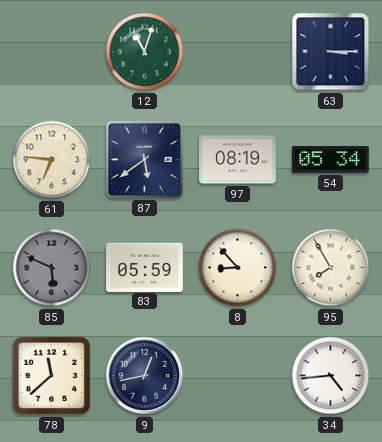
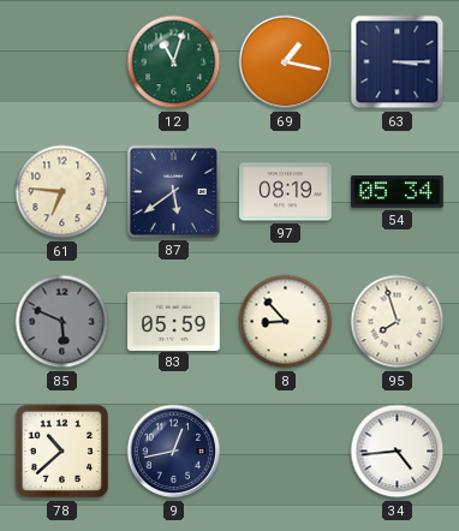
69: none -> 1:17 (286, 62)
95: 7:55 -> 7:57 (398, 322)
78: 11:38 -> 10:38 (62, 452)
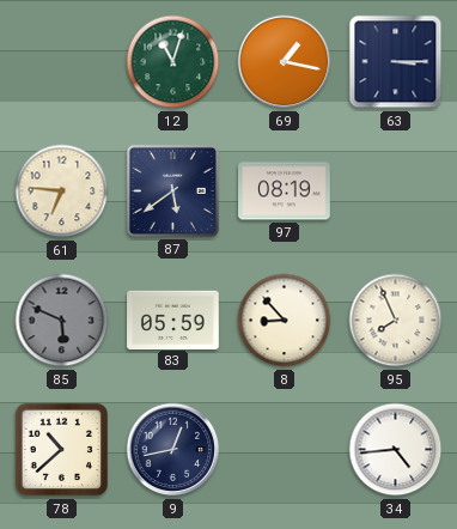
54: 05:34 -> none (398, 192)
95: 7:57 -> 7:56 (396, 321)
